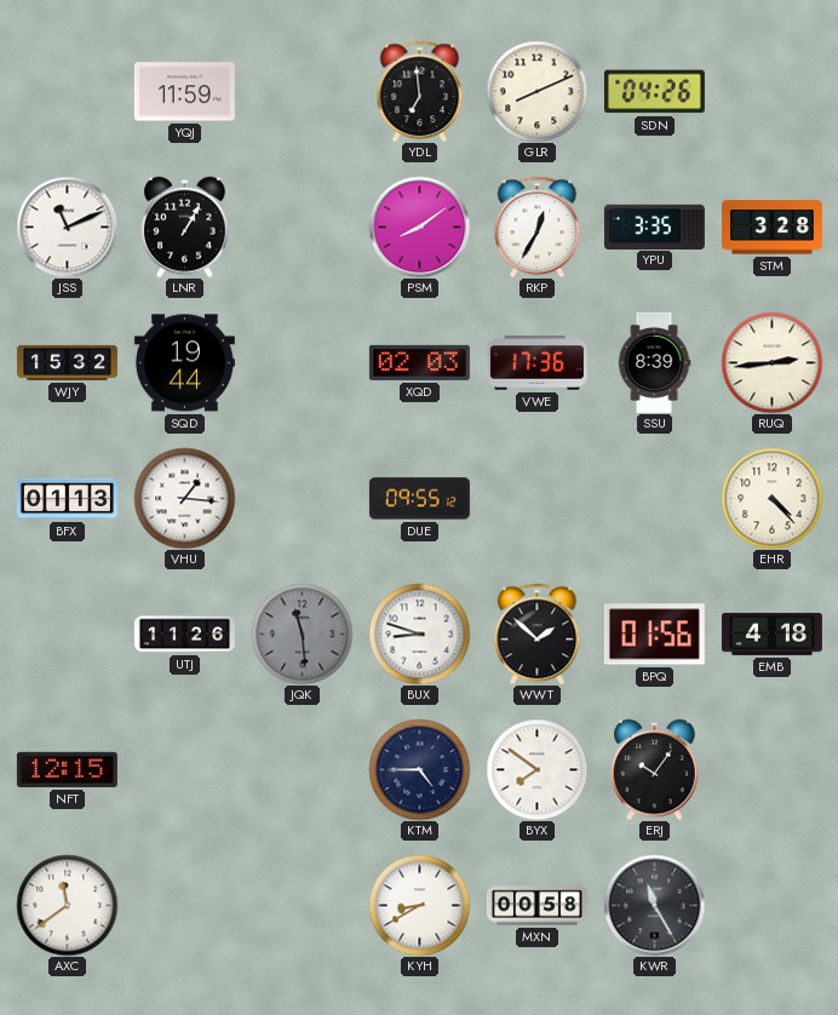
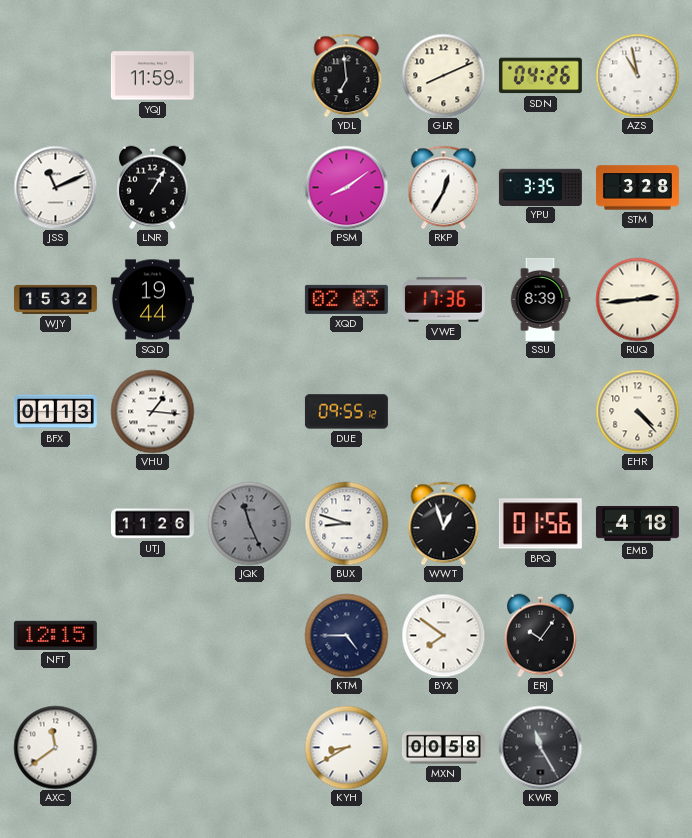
AZS: none -> 10:58 (637, 75)
JQK: 11:29 -> 11:26 (249, 523)
WWT: 1:52 -> 12:57 (444, 523)
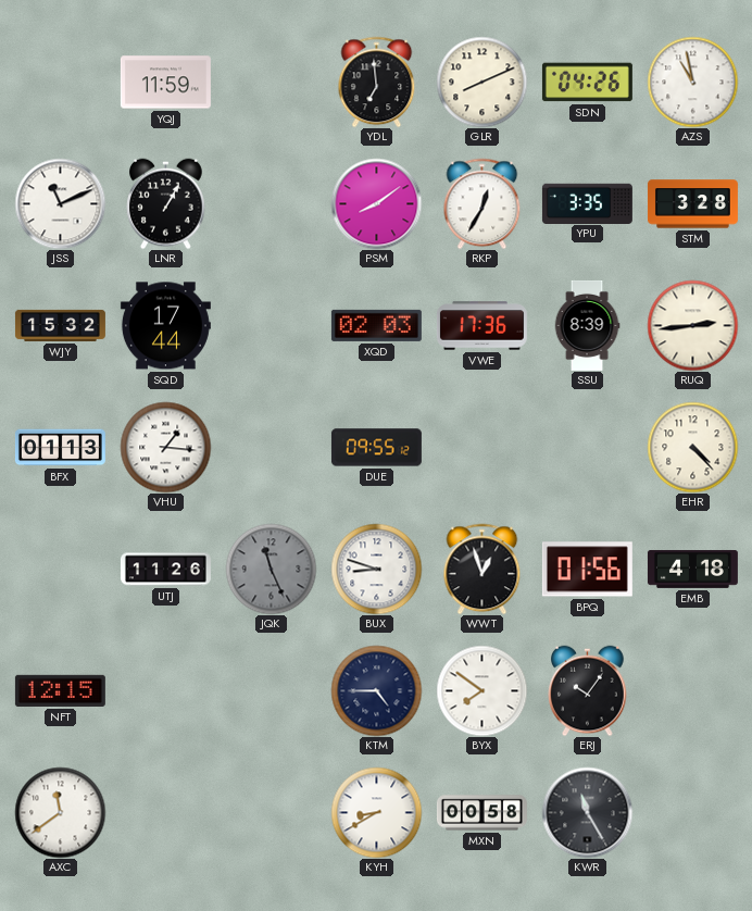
SQD: 19:44 -> 17:44 (165, 326)
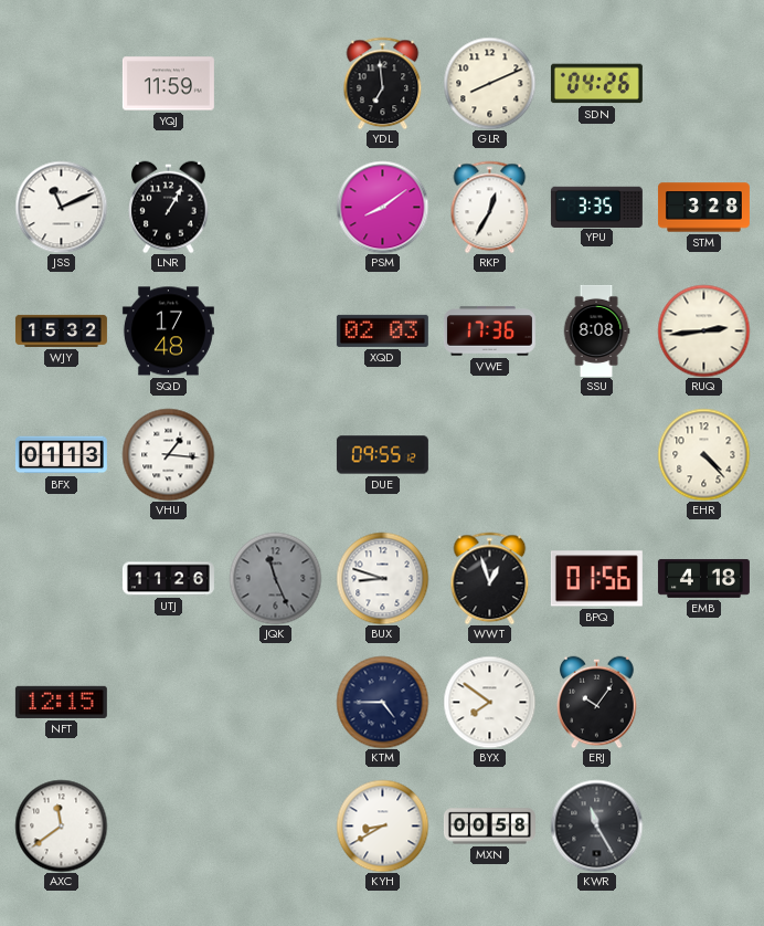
AZS: 10:58 -> none (692, 82)
SQD: 17:44 -> 17:48 (168, 332)
SSU: 8:39 -> 8:08 (596, 330)
